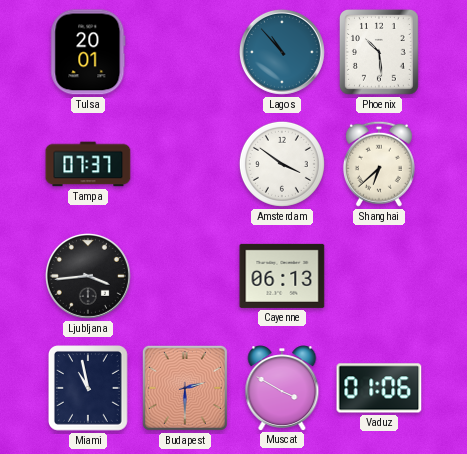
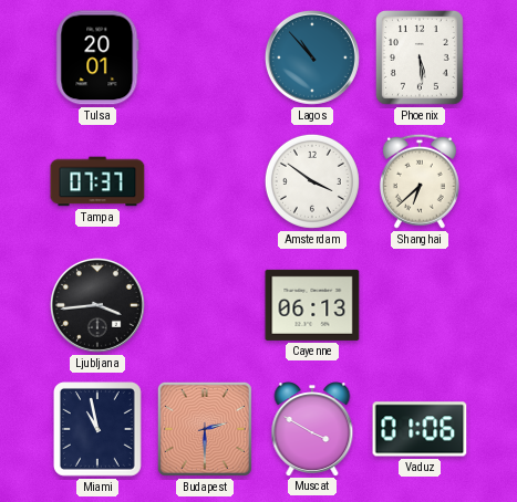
Phoenix: 10:29 -> 5:29 (421, 59)
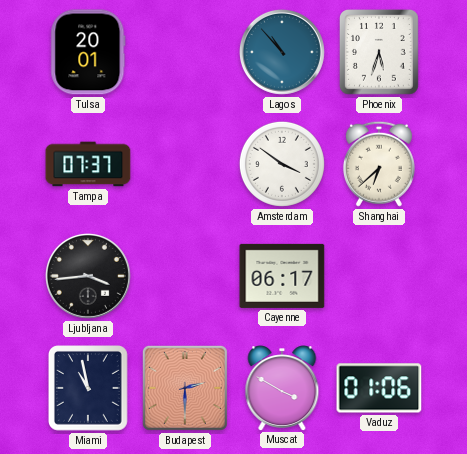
Phoenix: 5:29 -> 5:33 (380, 53)
Cayenne: 06:13 -> 06:17 (282, 276)
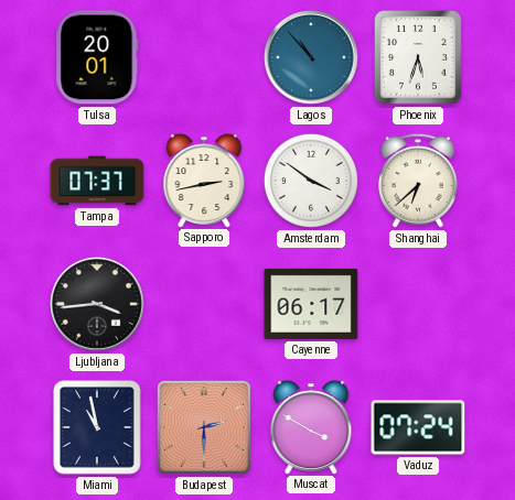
Sapporo: none -> 2:43 (204, 181)
Vaduz: 01:06 -> 07:24 (418, 427)
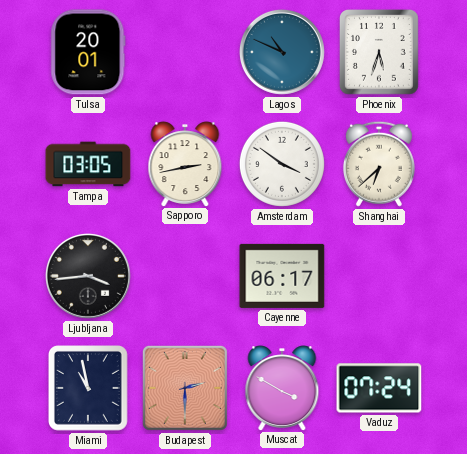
Lagos: 10:53 -> 10:49 (282, 52)
Tampa: 07:37 -> 03:05 (88, 164)
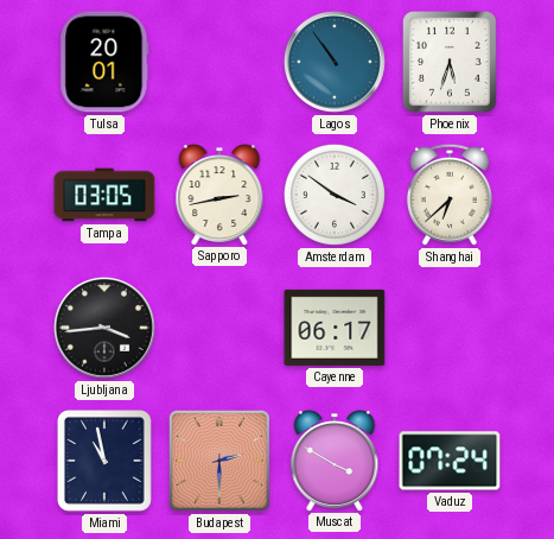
Lagos: 10:49 -> 10:54 (335, 62)
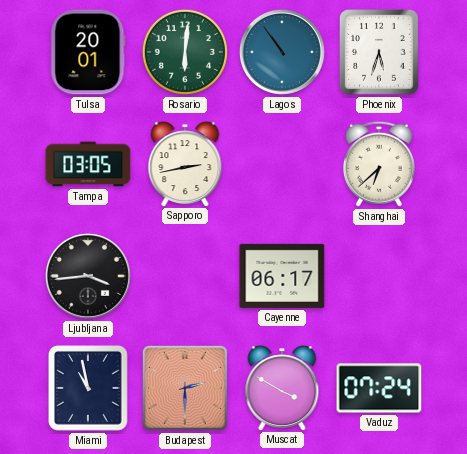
Rosario: none -> 6:01 (185, 52)
Amsterdam: 3:51 -> none (335, 195)
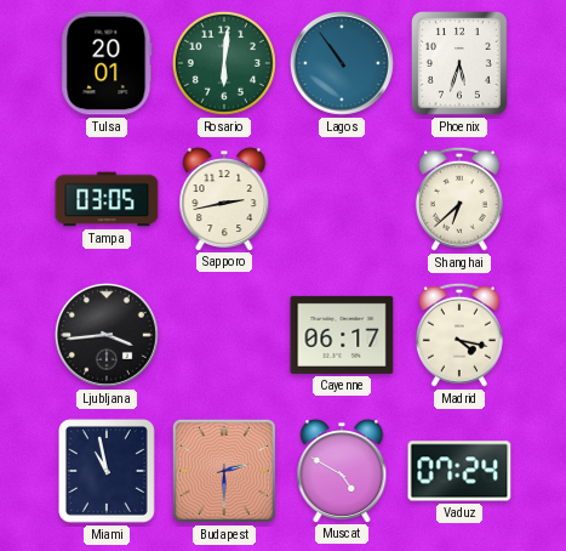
Madrid: none -> 4:17 (459, 335)
Muscat: 3:50 -> 4:50 (342, 471)
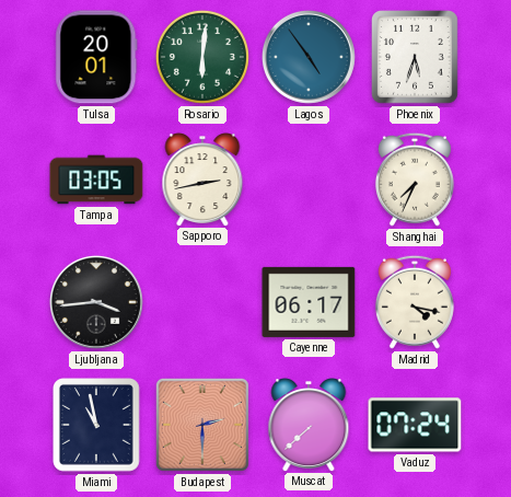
Lagos: 10:54 -> 4:54 (309, 57)
Shanghai: 6:38 -> 7:34 (415, 180)
Muscat: 4:50 -> 7:38 (309, 425)
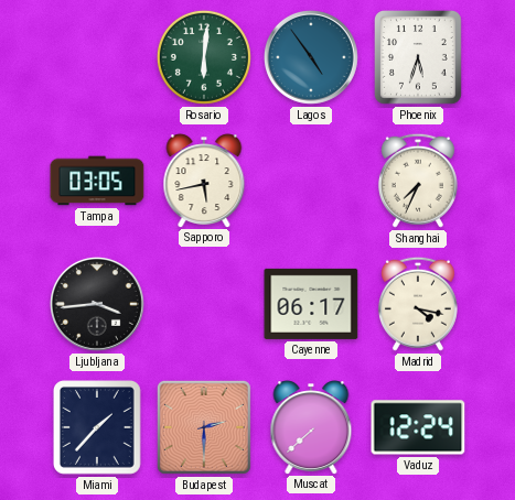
Tulsa: 20:01 -> none (96, 57)
Sapporo: 2:43 -> 5:43 (204, 181)
Miami: 10:58 -> 1:37 (98, 428)
Vaduz: 07:24 -> 12:24 (418, 427)
